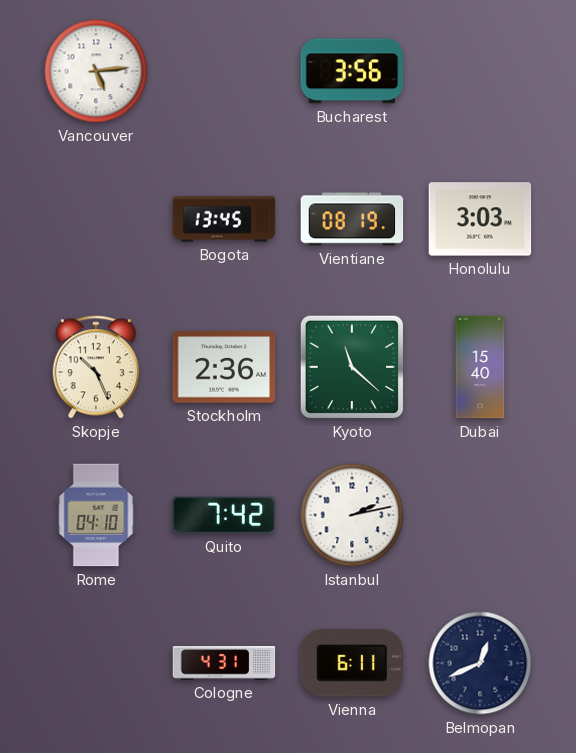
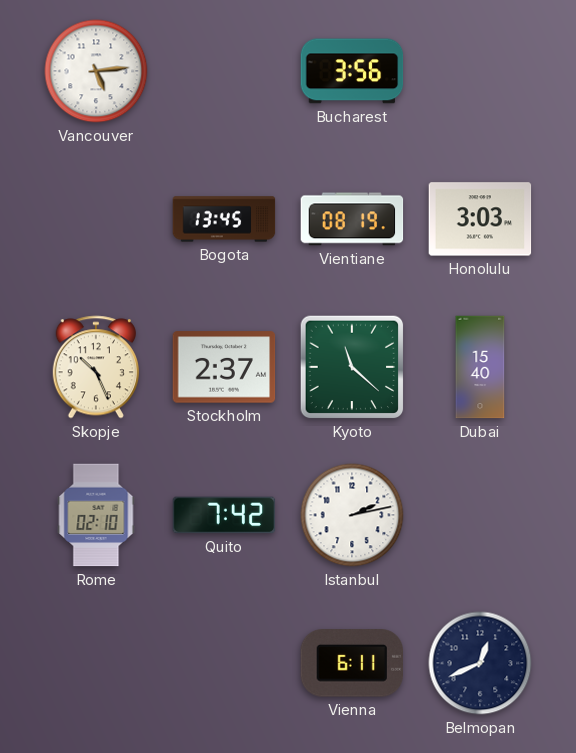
Stockholm: 2:36 -> 2:37 (224, 367)
Rome: 04:10 -> 02:10 (96, 515)
Cologne: 4:31 -> none (224, 663)
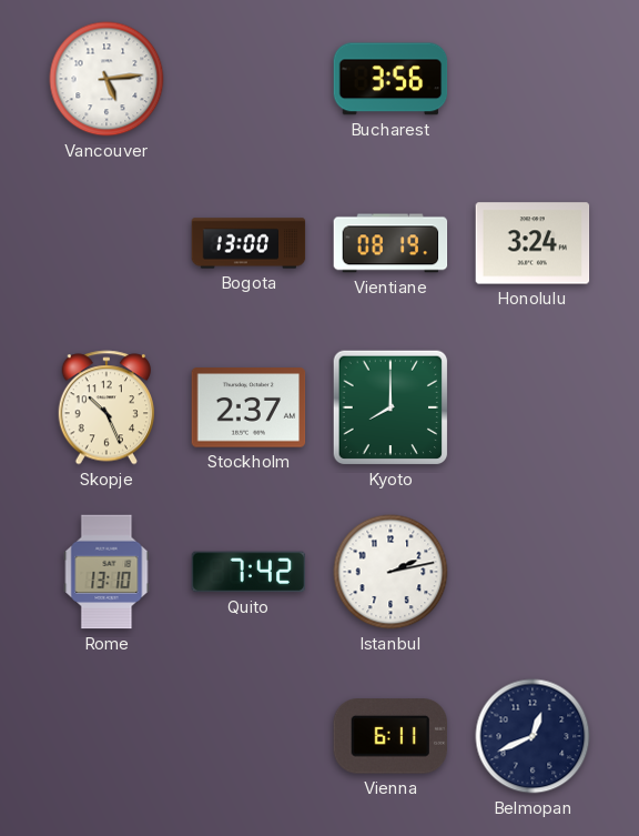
Bogota: 13:45 -> 13:00 (248, 243)
Honolulu: 3:03 -> 3:24 (532, 243)
Kyoto: 11:22 -> 8:00 (390, 407)
Dubai: 15:40 -> none (480, 367)
Rome: 02:10 -> 13:10 (106, 572)
